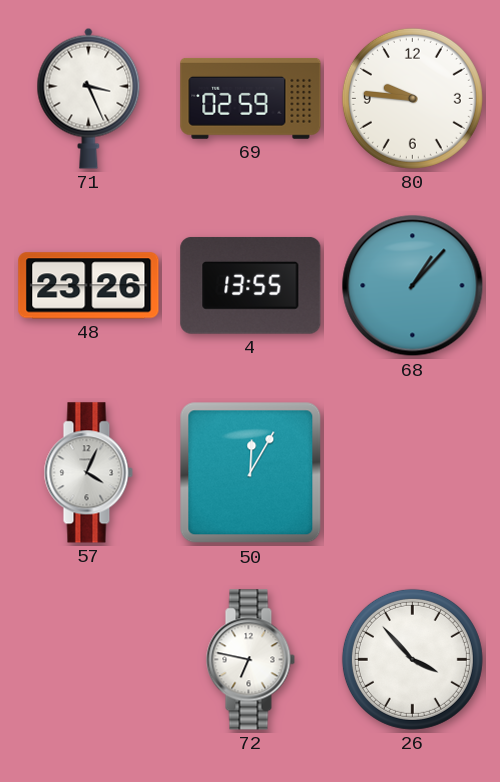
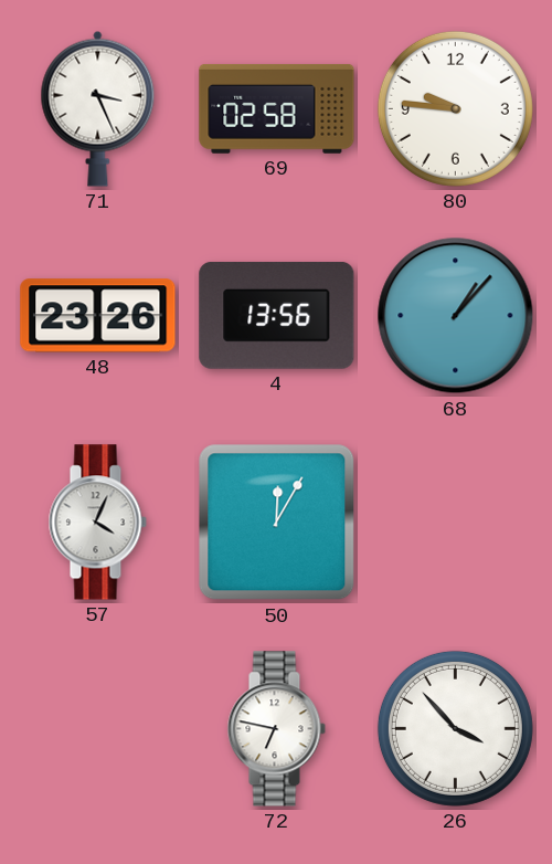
69: 02:59 -> 02:58 (277, 108)
4: 13:55 -> 13:56 (277, 315)
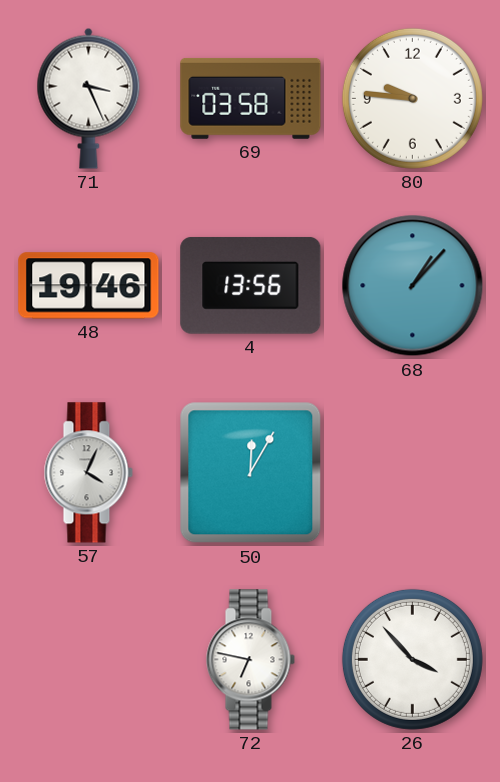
69: 02:58 -> 03:58 (251, 98)
48: 23:26 -> 19:46 (89, 286)
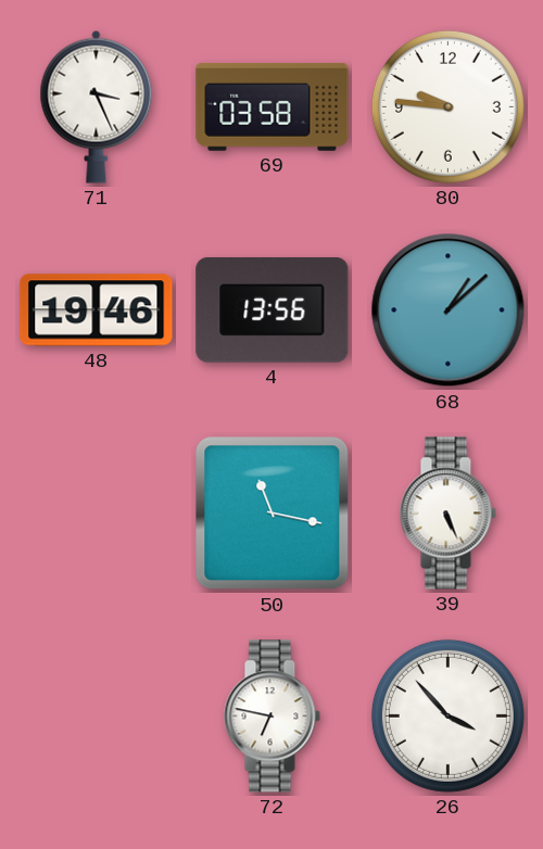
68: 1:07 -> 1:08 (449, 311)
57: 4:04 -> none (88, 473)
50: 12:05 -> 11:17 (273, 514)
39: none -> 5:26 (447, 514)
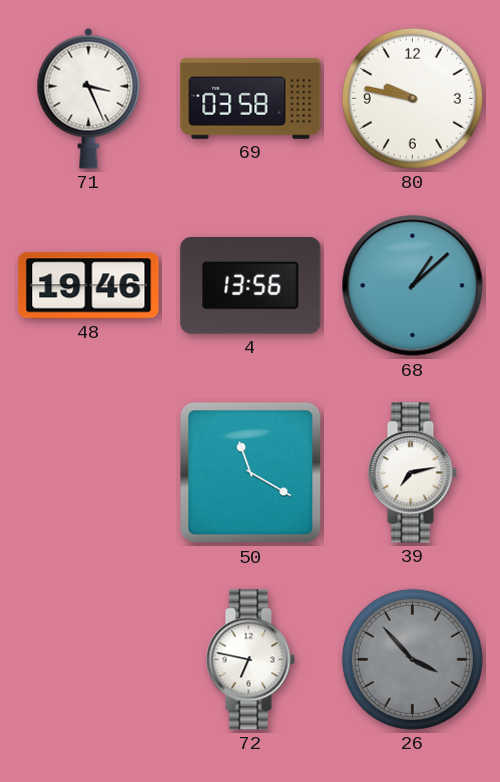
80: 9:46 -> 9:47 (412, 98)
50: 11:17 -> 11:20 (251, 473)
39: 5:26 -> 7:13 (412, 473)
26 dial: white -> grey (412, 659)
